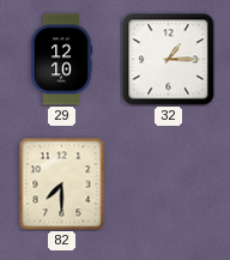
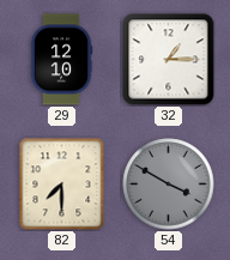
54: none -> 3:50 (169, 185)
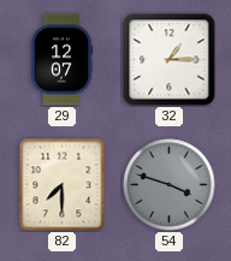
29: 12:10 -> 12:07 (61, 60)
54: 3:50 -> 3:48 (170, 185)
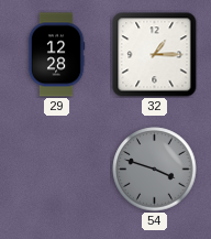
29: 12:07 -> 12:28 (56, 55)
82: 7:30 -> none (63, 184)
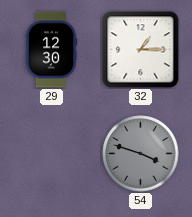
29: 12:28 -> 12:30 (51, 50)
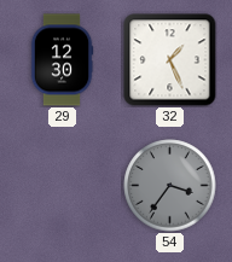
32: 1:15 -> 1:26 (170, 60)
54: 3:48 -> 3:36 (170, 186)
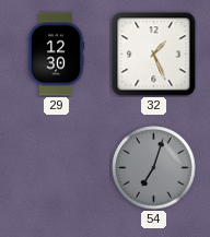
54: 3:36 -> 7:03 (154, 168)
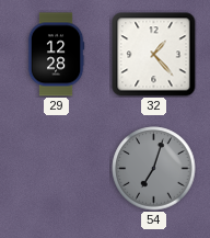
29: 12:30 -> 12:28 (56, 55)
32: 1:26 -> 1:23 (154, 55)
